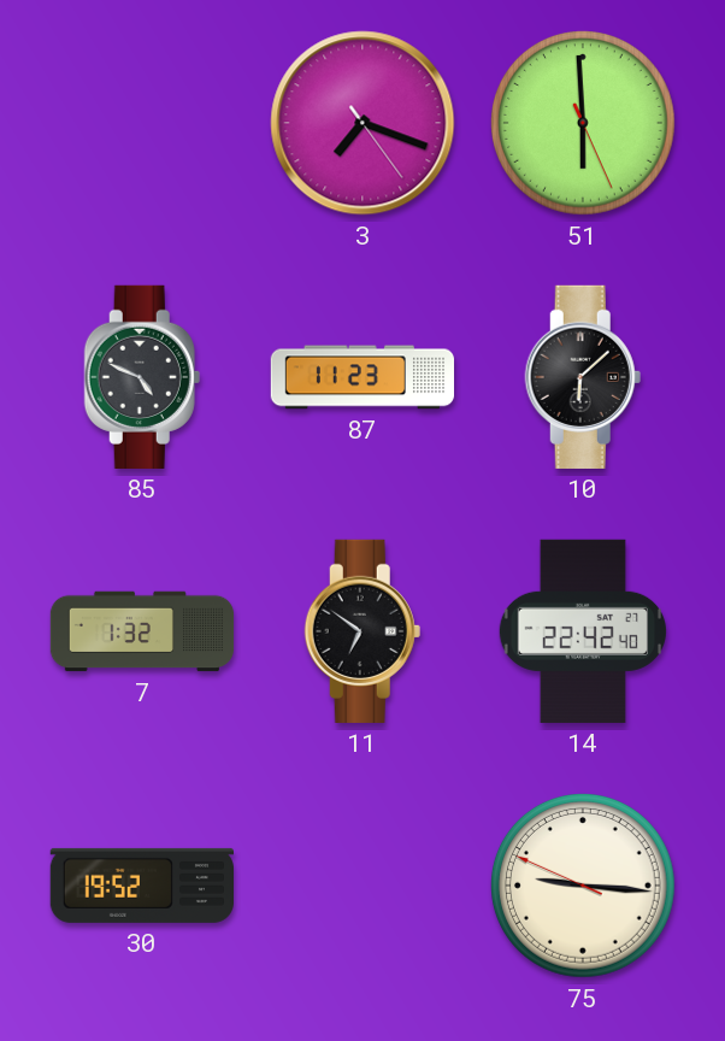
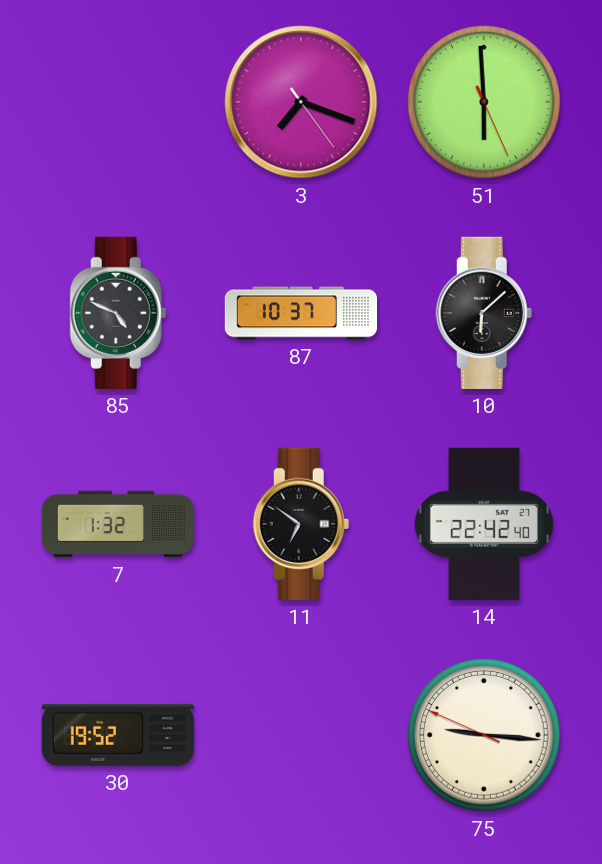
87: 11:23 -> 10:37 (301, 313)
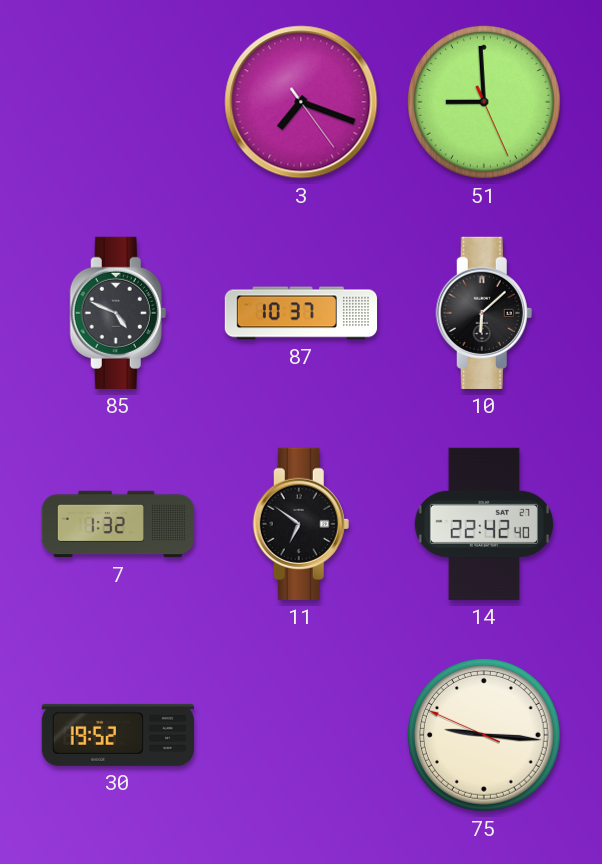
51: 5:59 -> 8:59 (485, 103)
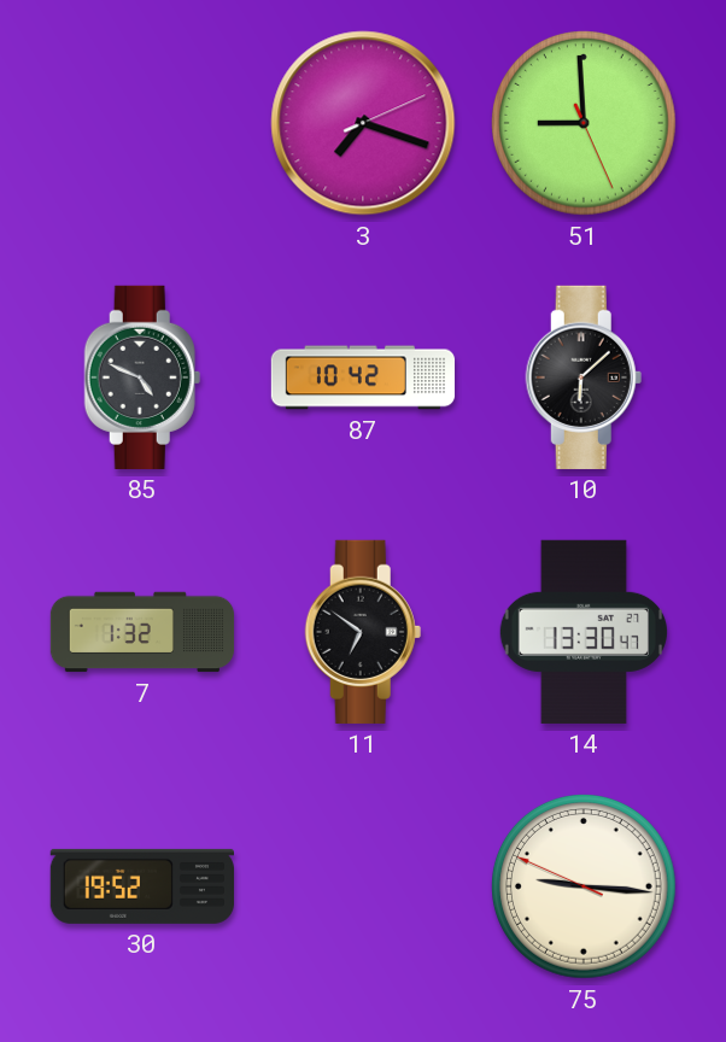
3: 7:18:24 -> 7:18:11 (363, 123)
87: 10:37 -> 10:42 (363, 377)
14: 22:42 -> 13:30 (582, 632)
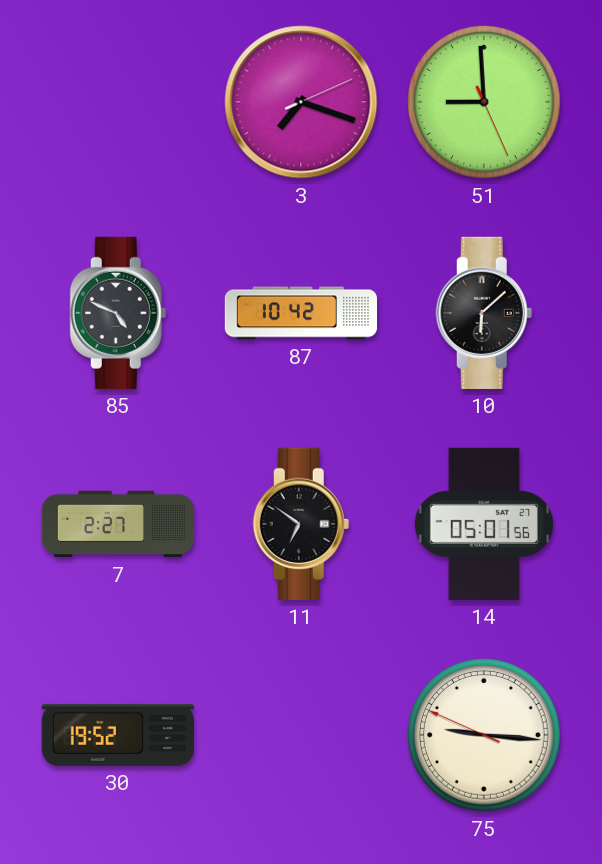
7: 1:32 -> 2:27 (118, 524)
14: 13:30 -> 05:01 (483, 524)
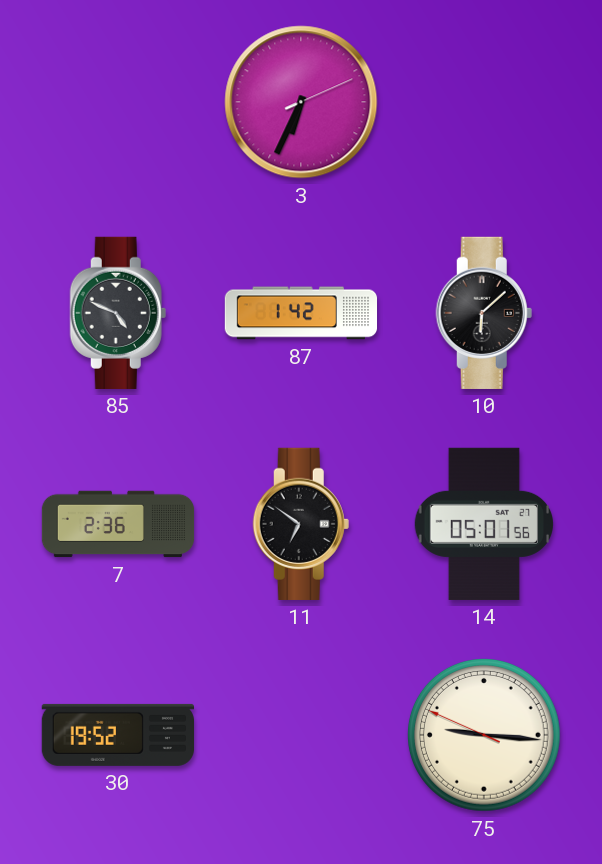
3: 7:18 -> 6:34 (301, 102)
51: 8:59 -> none (485, 103)
87: 10:42 -> 1:42 (301, 313)
7: 2:27 -> 2:36 (118, 524)
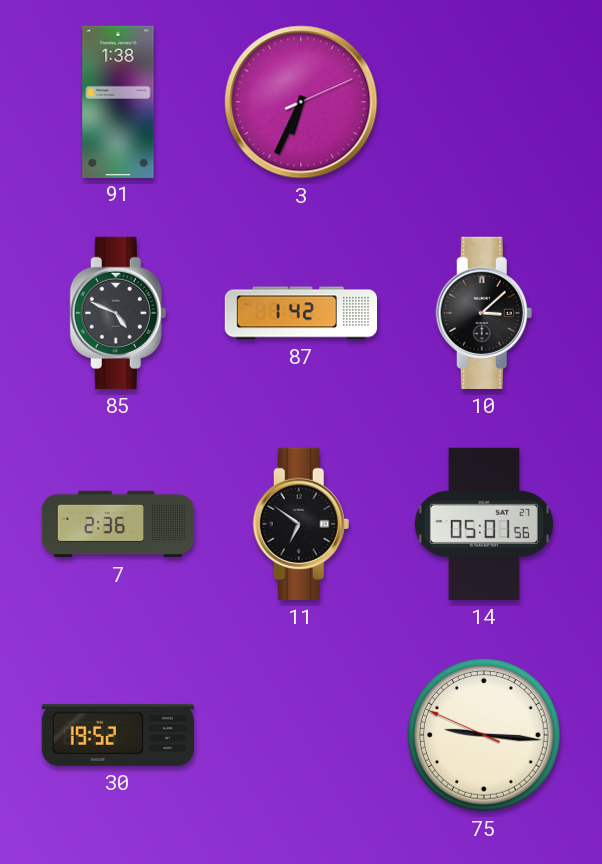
91: none -> 1:38 (118, 101)
10: 6:08 -> 3:08 (484, 313)
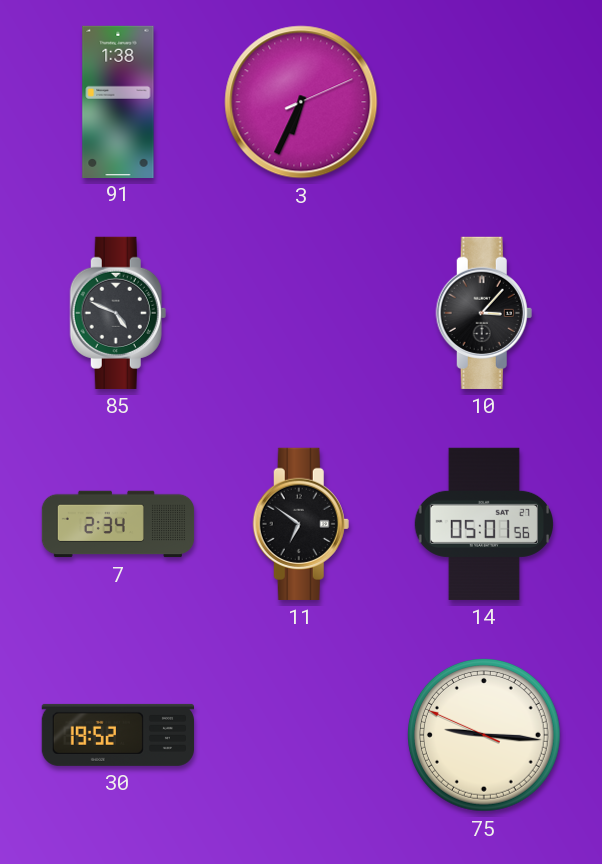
87: 1:42 -> none (301, 313)
10: 3:08 -> 3:07 (484, 313)
7: 2:36 -> 2:34 (118, 524)
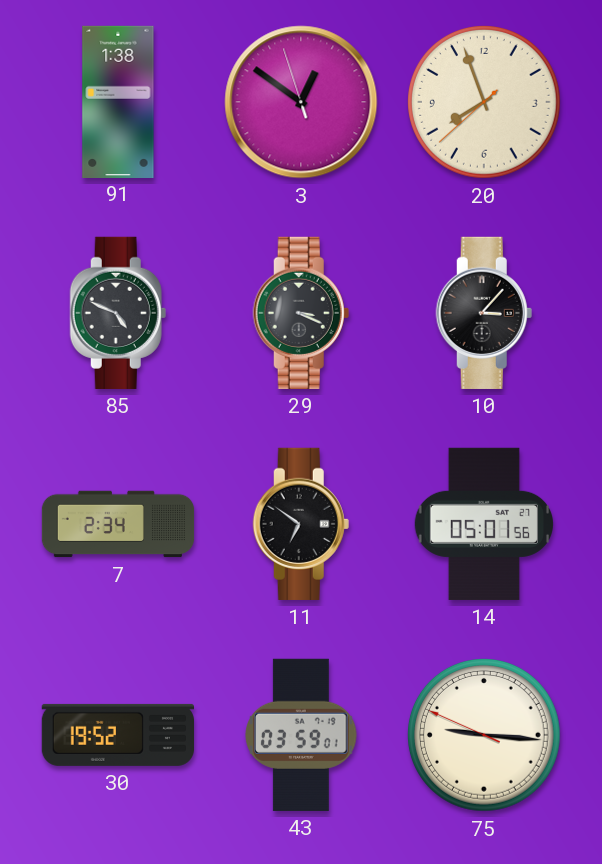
3: 6:34 -> 12:50 (301, 102)
20: none -> 7:56 (485, 103)
29: none -> 3:19 (301, 313)
43: none -> 03:59 (301, 735)
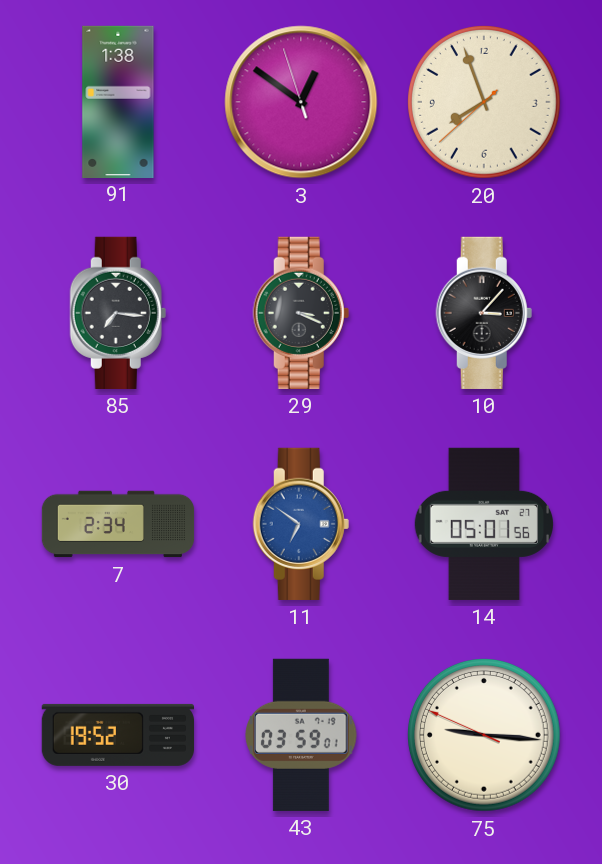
85: 4:49 -> 7:16 (118, 313)
11 dial: black -> blue (301, 524)
